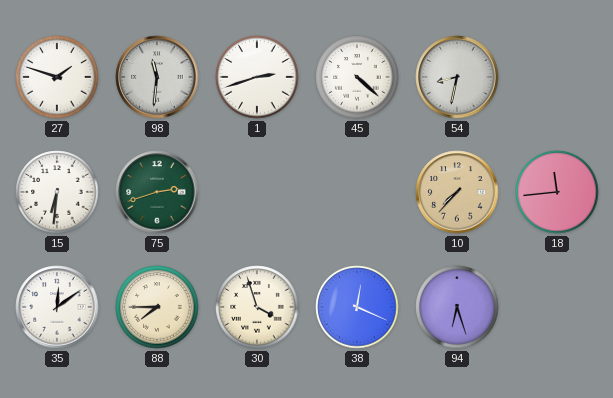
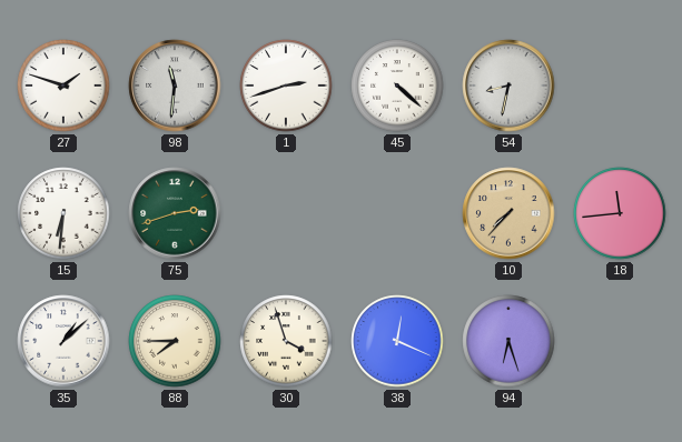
35: 12:09 -> 1:08 (63, 341)
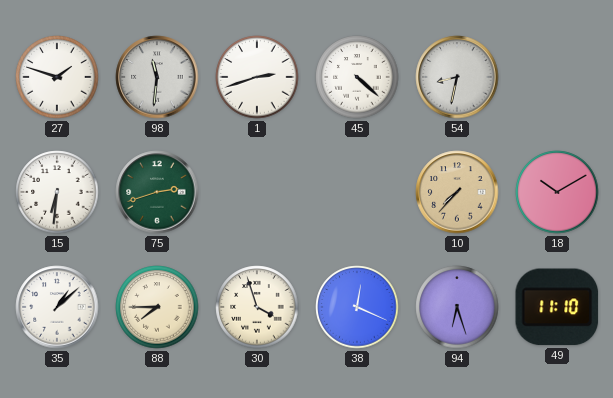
18: 11:44 -> 10:10 (557, 192)
49: none -> 11:10 (557, 307)
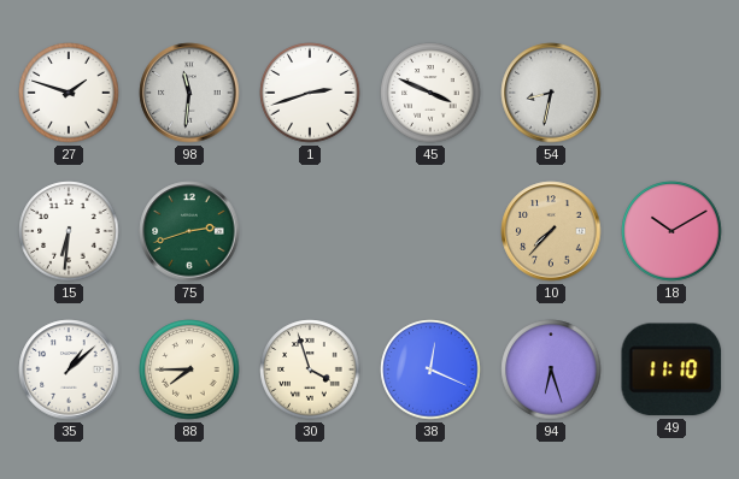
45: 4:22 -> 3:49 (430, 93)
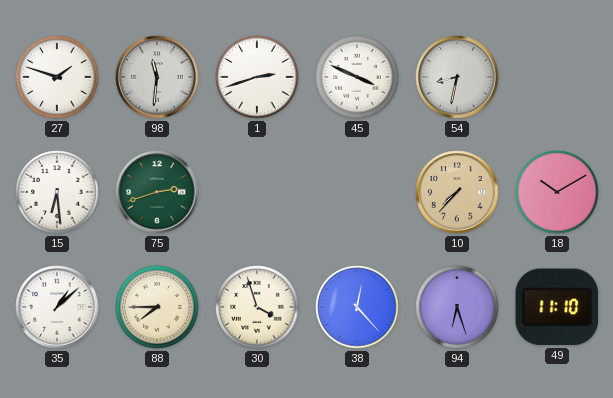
15: 6:31 -> 6:29 (57, 192)
38: 12:19 -> 12:23 (357, 307)
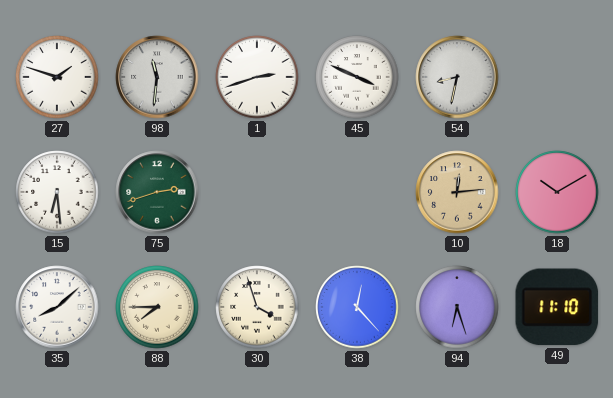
10: 7:37 -> 12:14 (457, 192)
35: 1:08 -> 8:08 (57, 307)
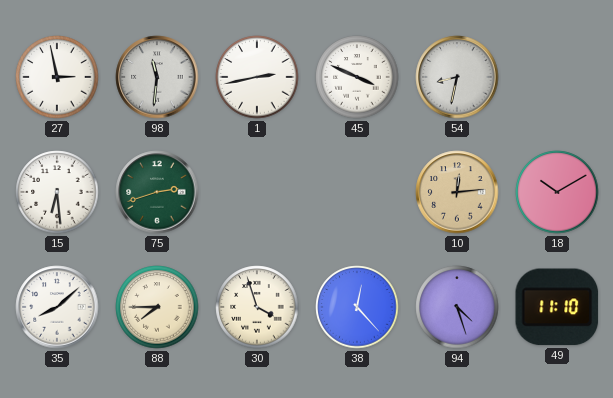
27: 1:48 -> 2:58 (57, 77)
1: 2:42 -> 2:43 (257, 77)
94: 6:27 -> 4:27 (457, 307)
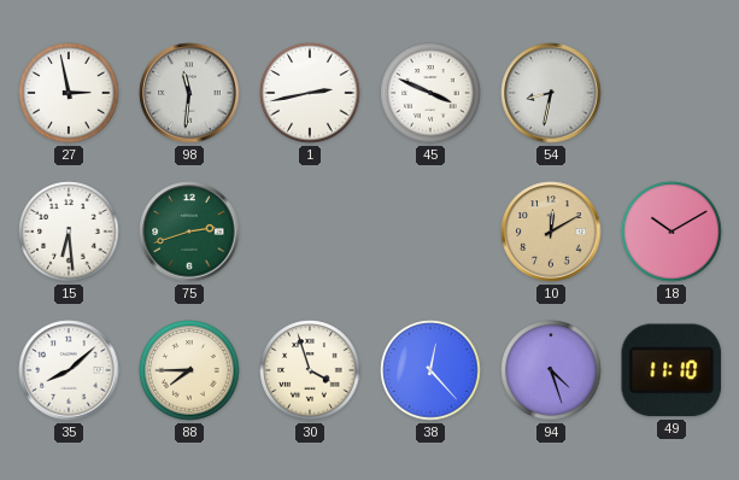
10: 12:14 -> 12:10 (551, 232)
